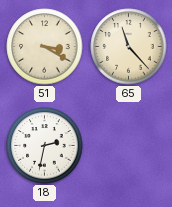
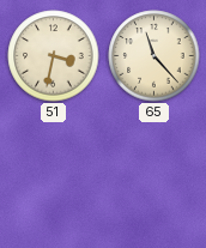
51: 3:20 -> 3:32 (54, 56)
18: 2:32 -> none (45, 146)
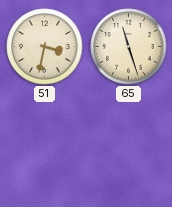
65: 11:23 -> 11:27 (129, 47)
